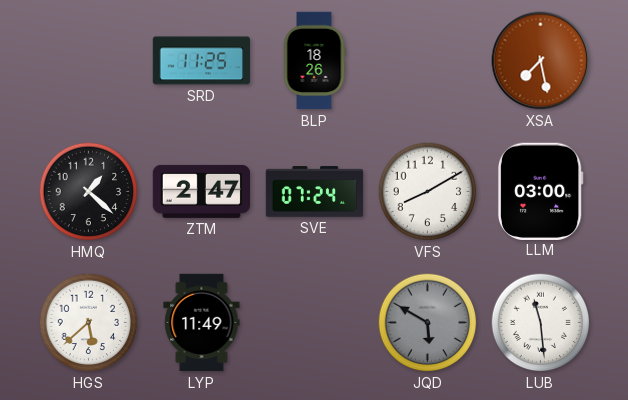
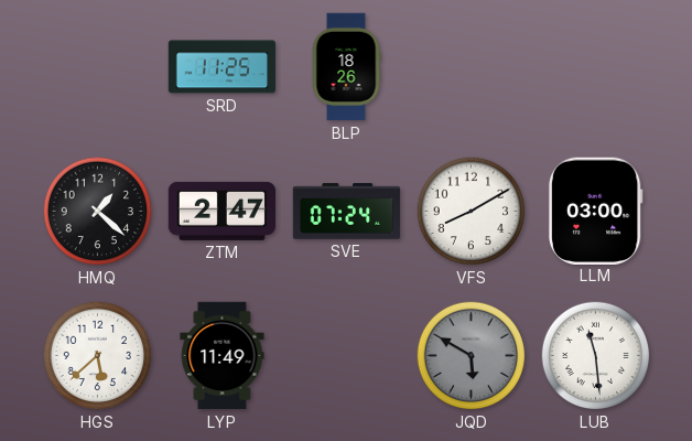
XSA: 7:28 -> none (541, 61)
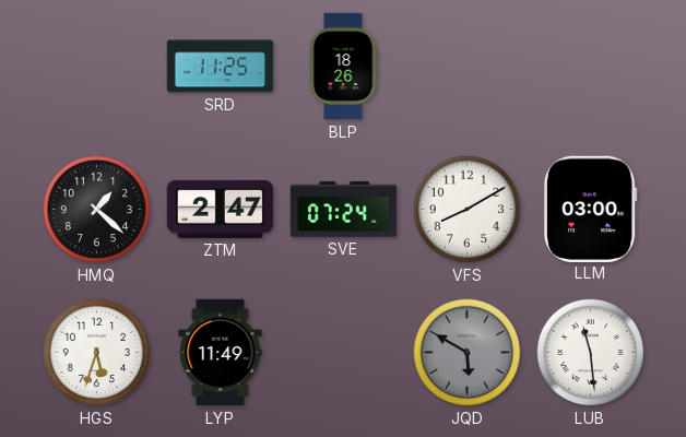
HGS: 5:38 -> 5:33 (97, 353)
